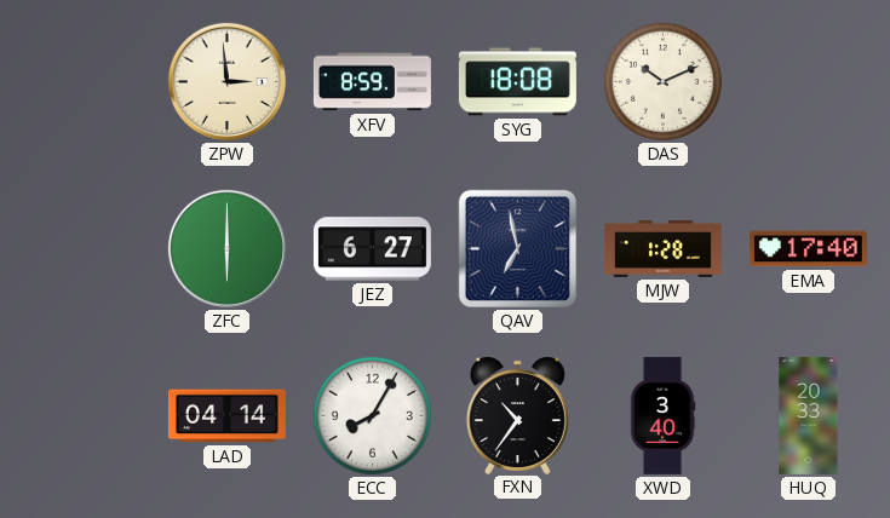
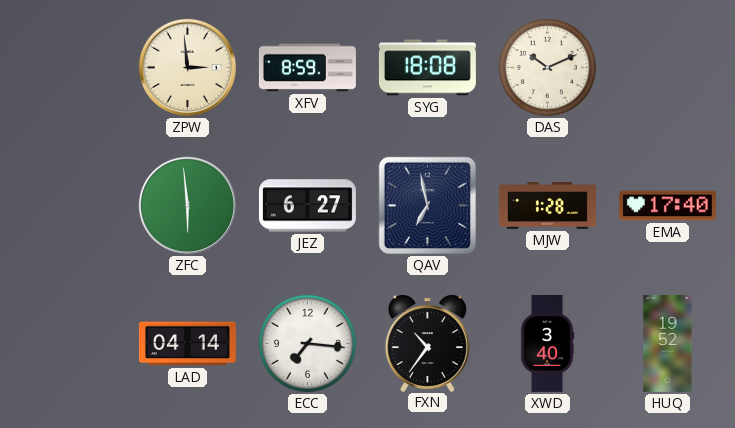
ZFC: 6:00 -> 5:59 (187, 205)
ECC: 8:05 -> 7:16 (307, 343)
HUQ: 20:33 -> 19:52 (668, 343)
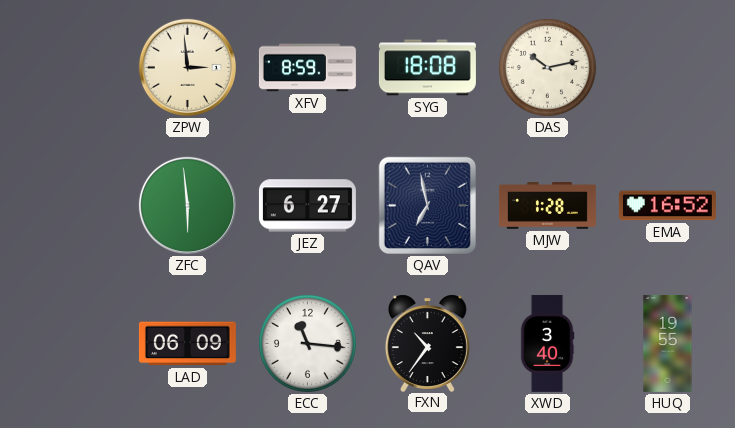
DAS: 10:11 -> 10:13 (547, 67)
EMA: 17:40 -> 16:52 (667, 206)
LAD: 04:14 -> 06:09 (187, 344)
ECC: 7:16 -> 11:16 (307, 343)
HUQ: 19:52 -> 19:55 (668, 343)
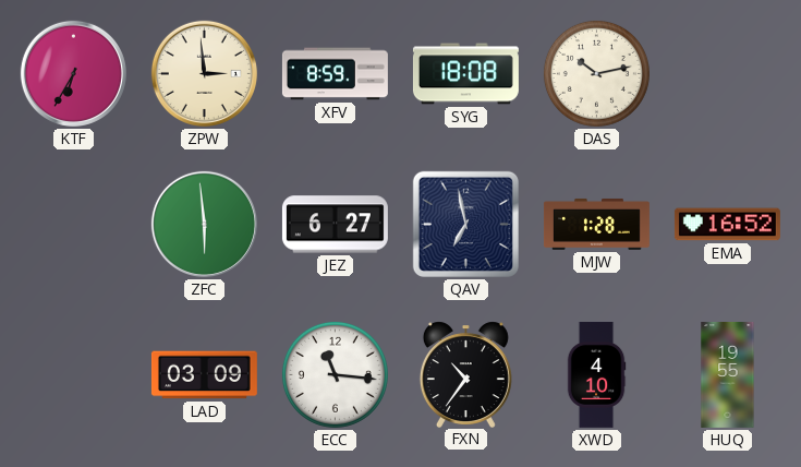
KTF: none -> 6:35 (73, 73)
LAD: 06:09 -> 03:09 (204, 375)
XWD: 3:40 -> 4:10 (596, 374)
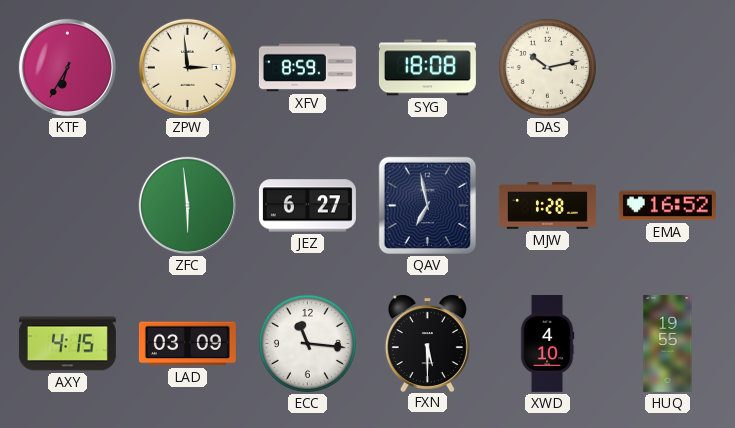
AXY: none -> 4:15 (67, 344)
FXN: 10:36 -> 5:30 (427, 343)
